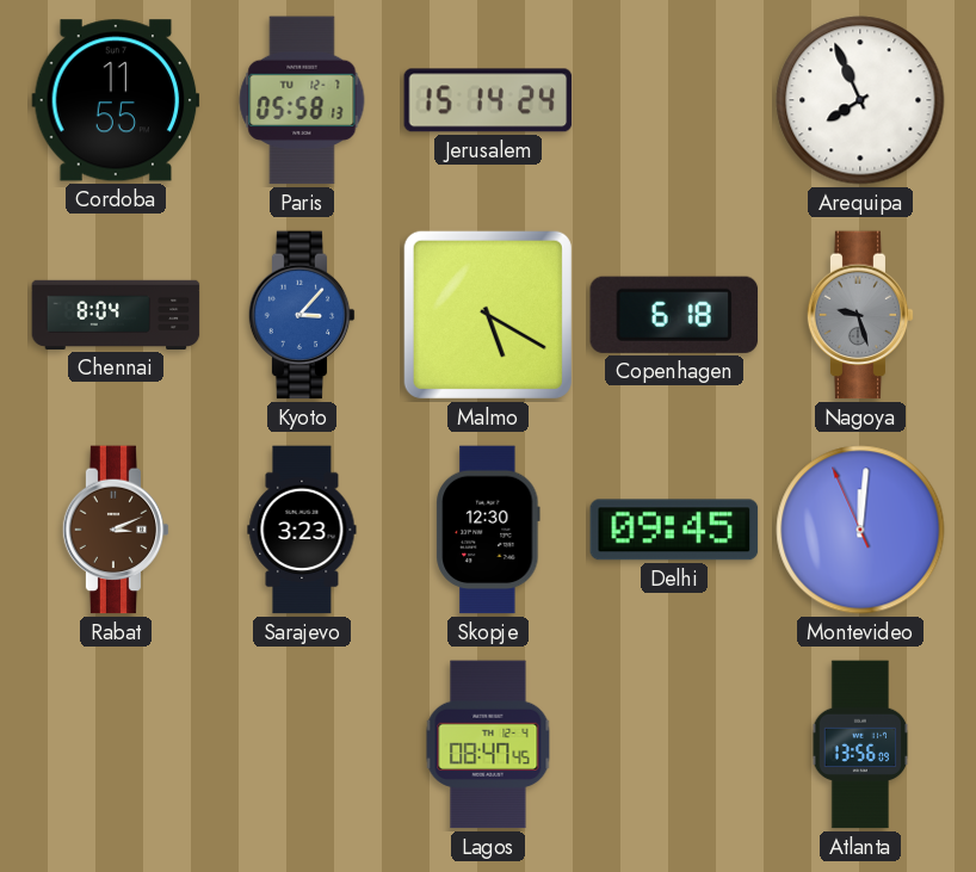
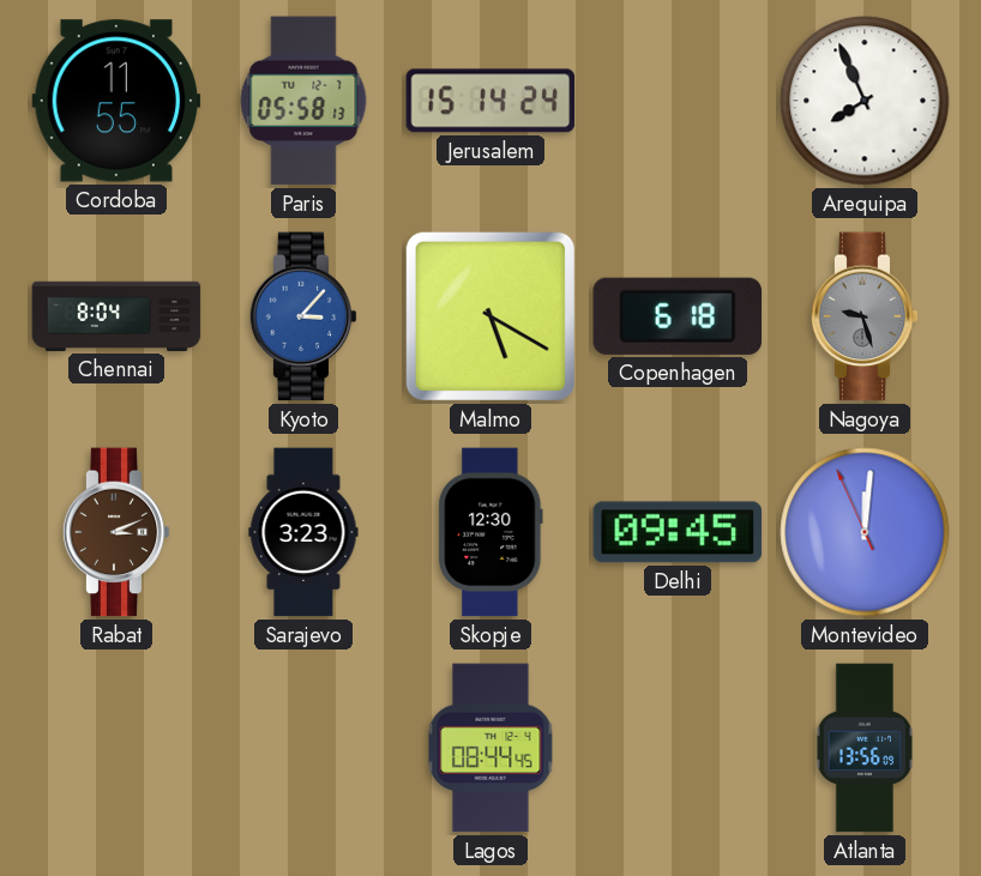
Lagos: 08:47 -> 08:44 (490, 748)
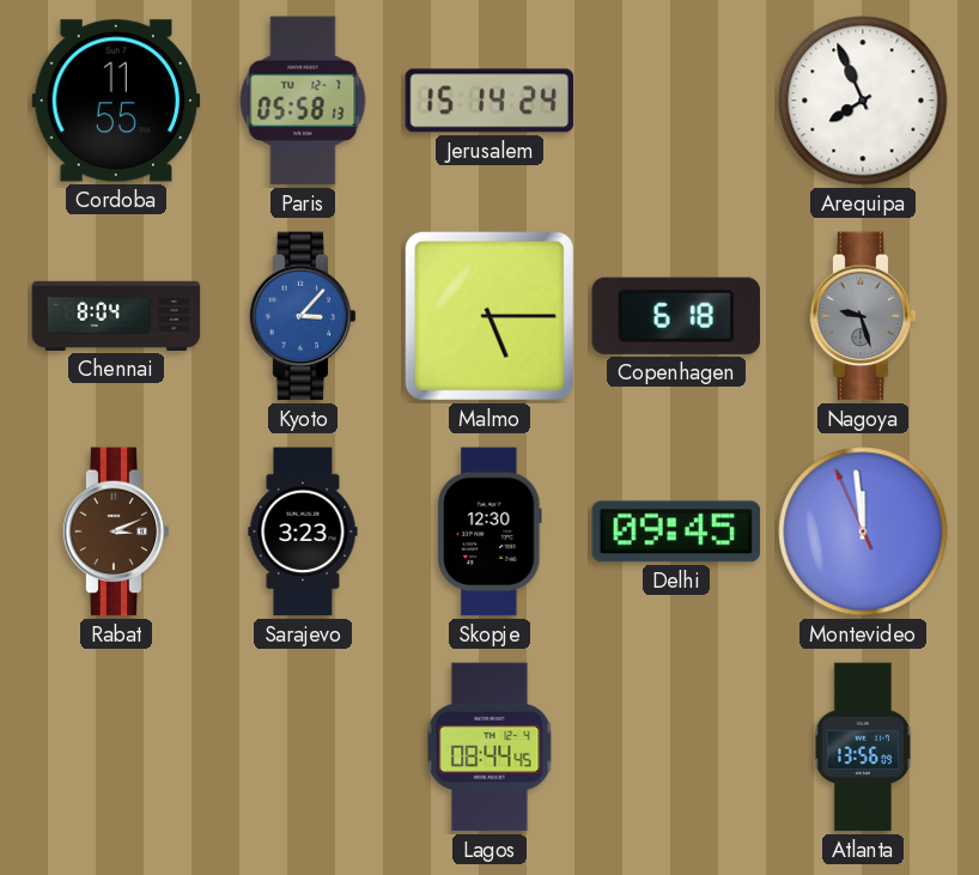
Malmo: 5:20 -> 5:15 (489, 316)
Montevideo: 12:00 -> 11:58 (863, 531)
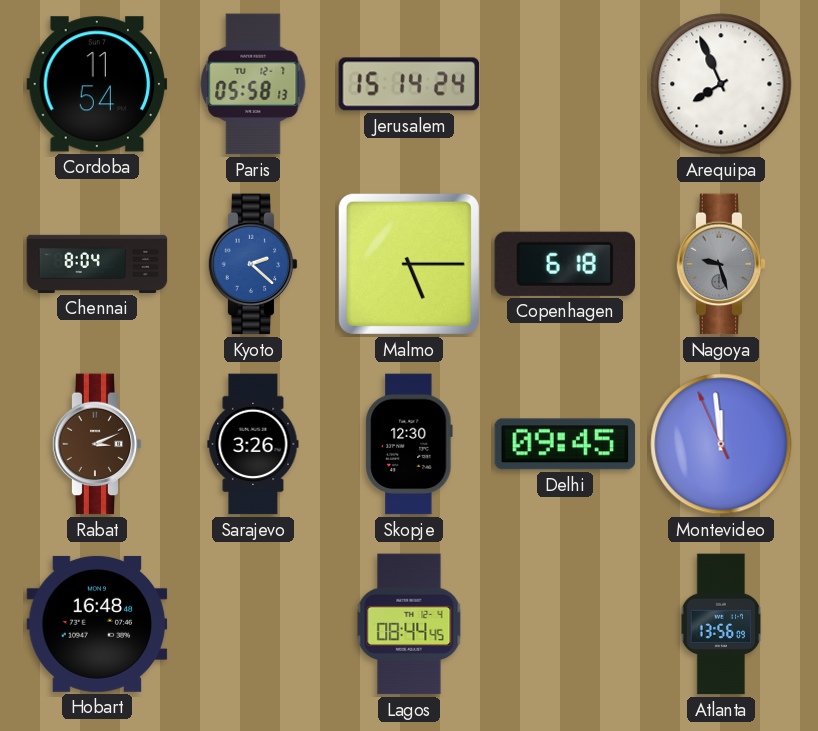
Cordoba: 11:55 -> 11:54 (97, 84)
Kyoto: 3:07 -> 2:22 (253, 264)
Sarajevo: 3:23 -> 3:26 (253, 444)
Hobart: none -> 16:48 (97, 624)
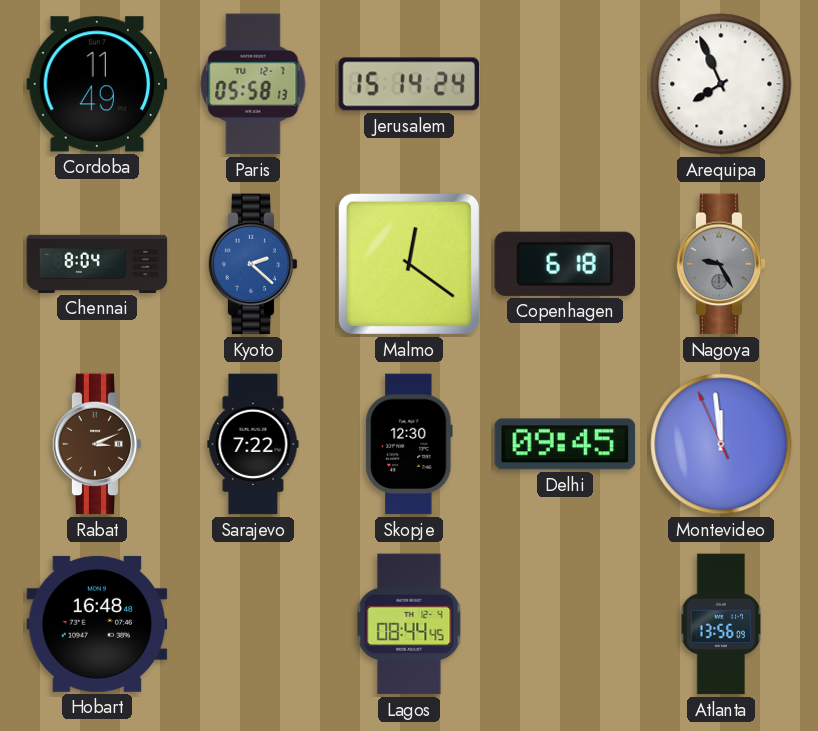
Cordoba: 11:54 -> 11:49 (97, 84)
Malmo: 5:15 -> 12:21 (409, 264)
Nagoya: 9:27 -> 9:25 (721, 264)
Sarajevo: 3:26 -> 7:22 (253, 444)
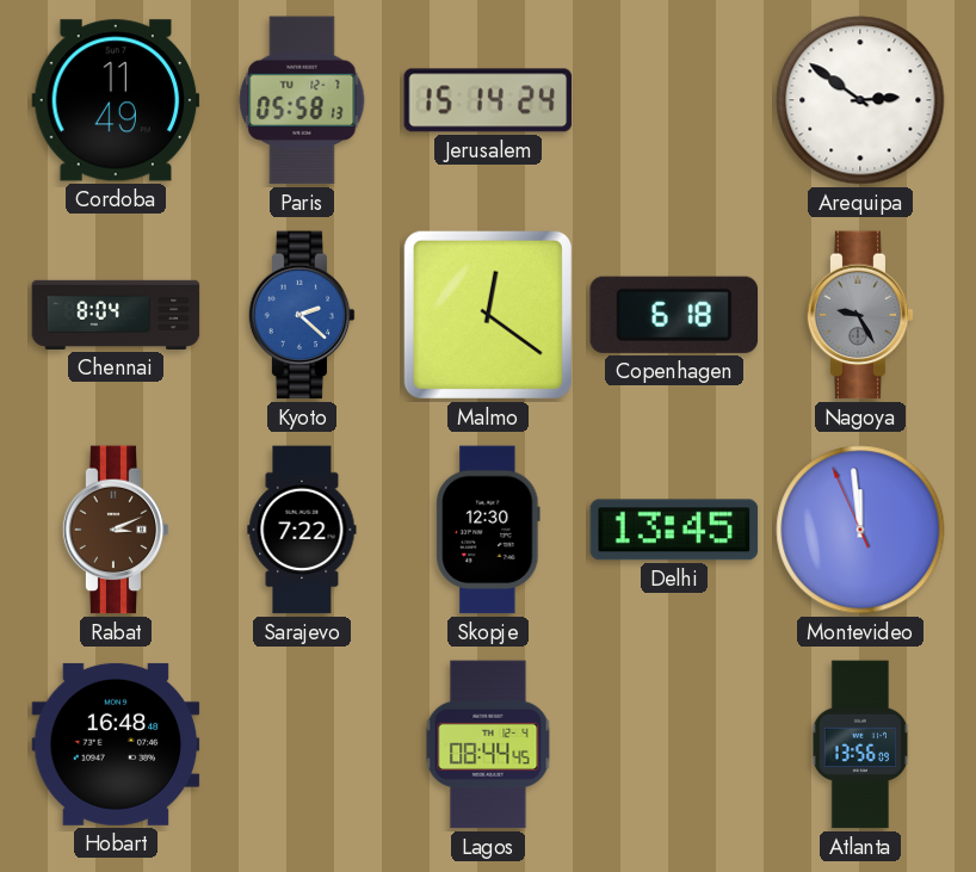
Arequipa: 7:56 -> 2:51 (860, 100)
Delhi: 09:45 -> 13:45 (674, 530)
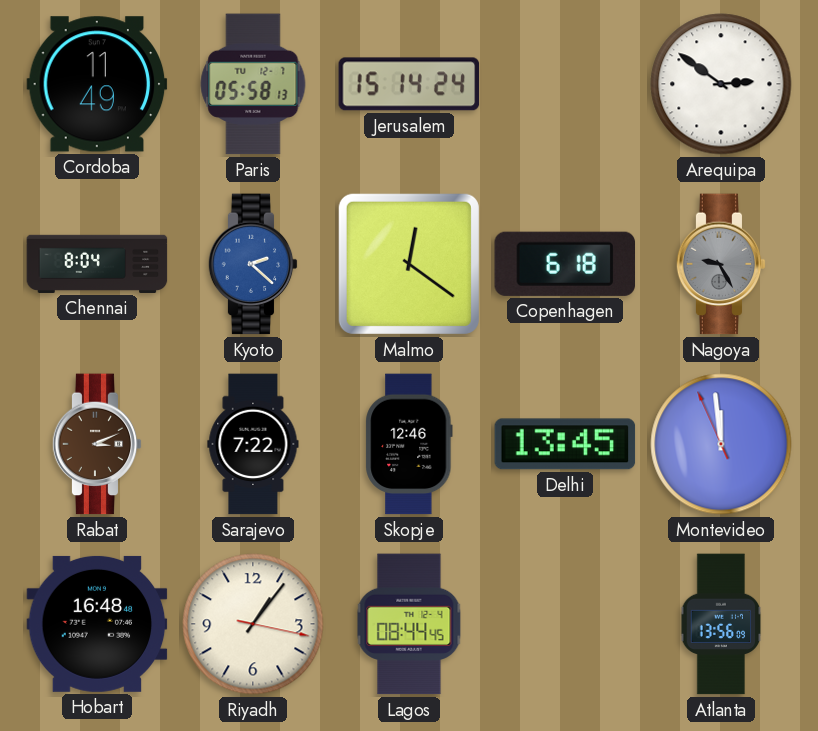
Skopje: 12:30 -> 12:46 (409, 444)
Riyadh: none -> 1:06 (253, 624)
